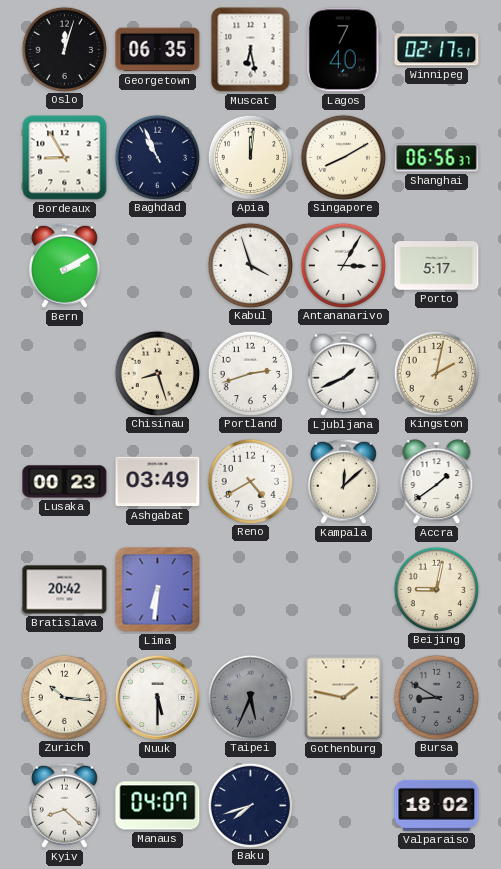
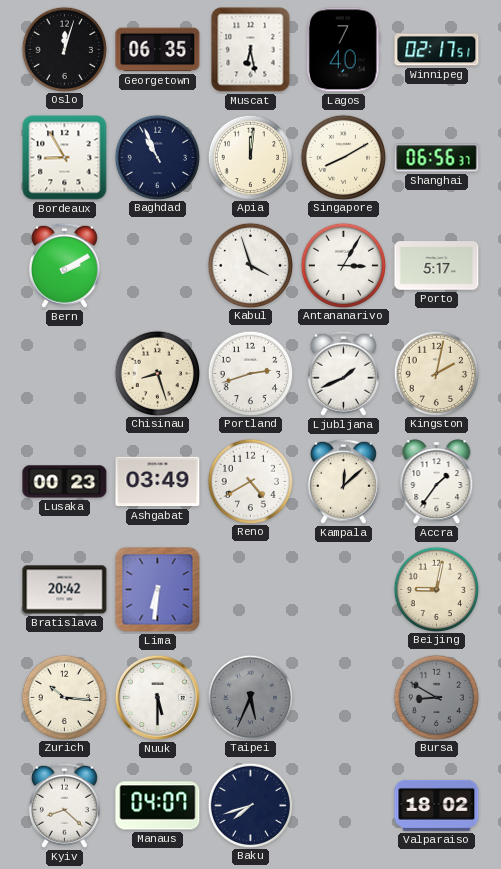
Accra: 1:39 -> 1:36 (437, 482)
Gothenburg: 1:47 -> none (344, 698)
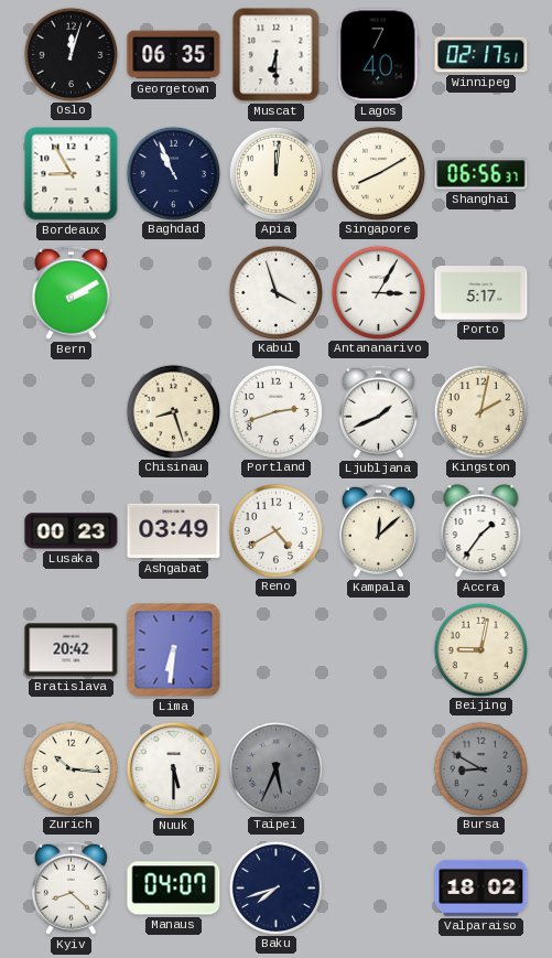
Muscat: 6:28 -> 6:30 (277, 55)
